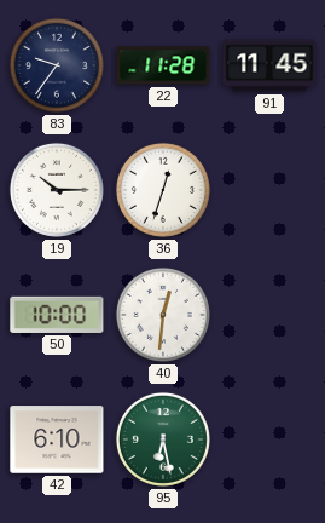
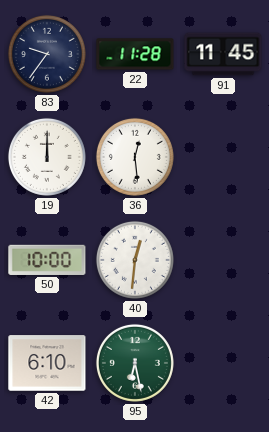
19: 10:15 -> 12:00 (47, 157)
36: 12:33 -> 12:29 (135, 157)
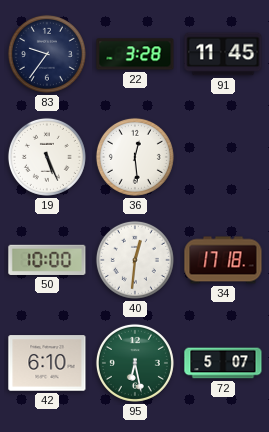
22: 11:28 -> 3:28 (135, 54)
19: 12:00 -> 5:26 (47, 157)
34: none -> 17:18 (223, 260)
72: none -> 5:07 (223, 363)
